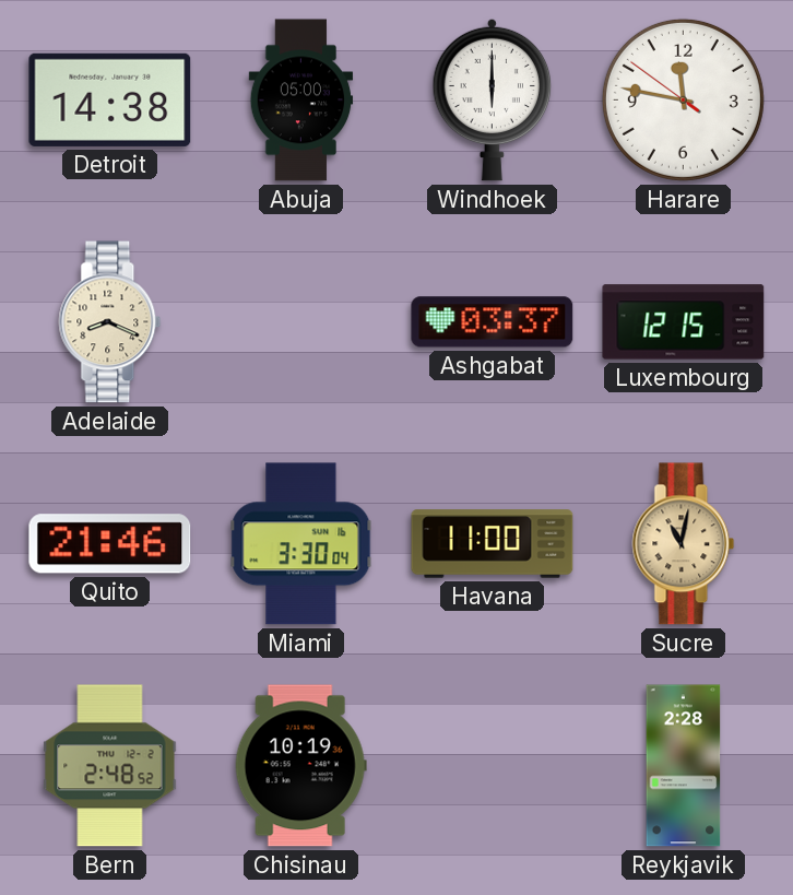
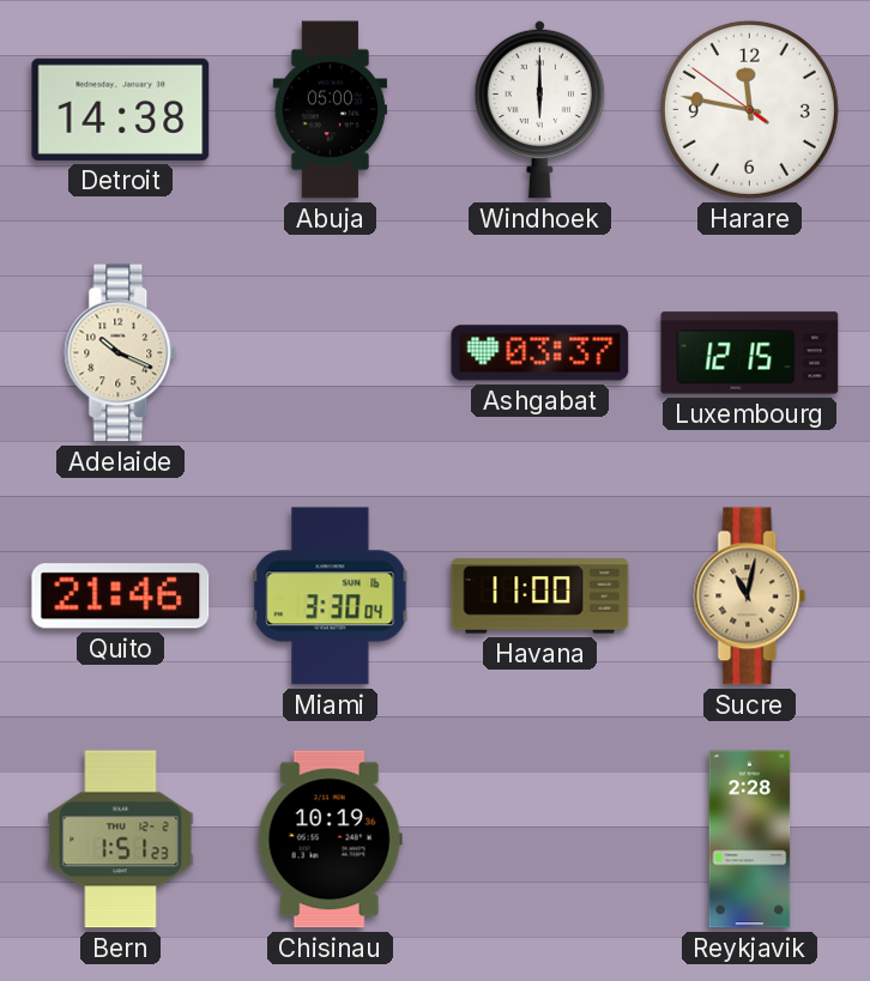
Adelaide: 8:19 -> 10:19 (121, 353)
Bern: 2:48 -> 1:51 (121, 840)
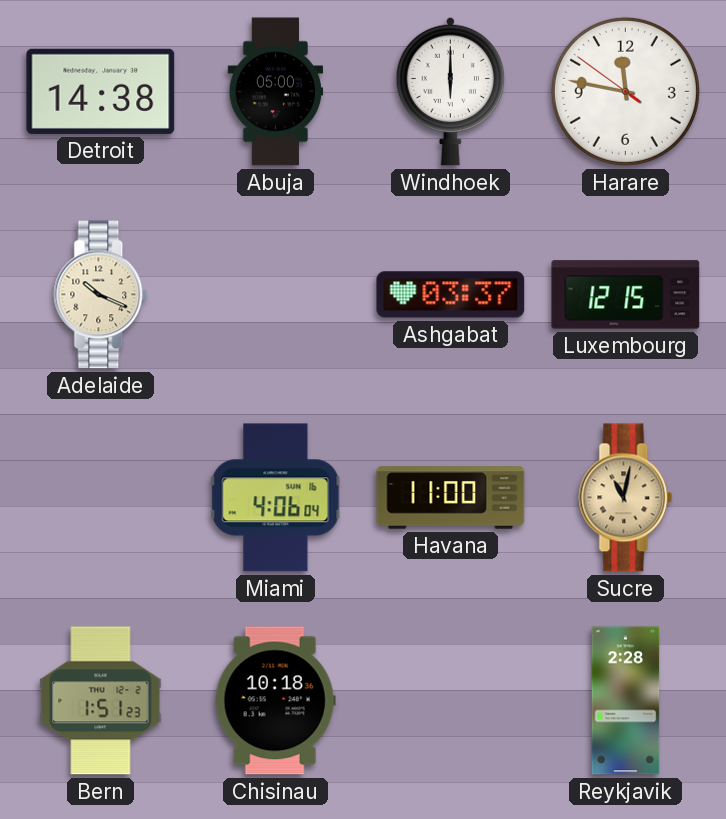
Quito: 21:46 -> none (121, 597)
Miami: 3:30 -> 4:06 (276, 498)
Chisinau: 10:19 -> 10:18 (275, 701)
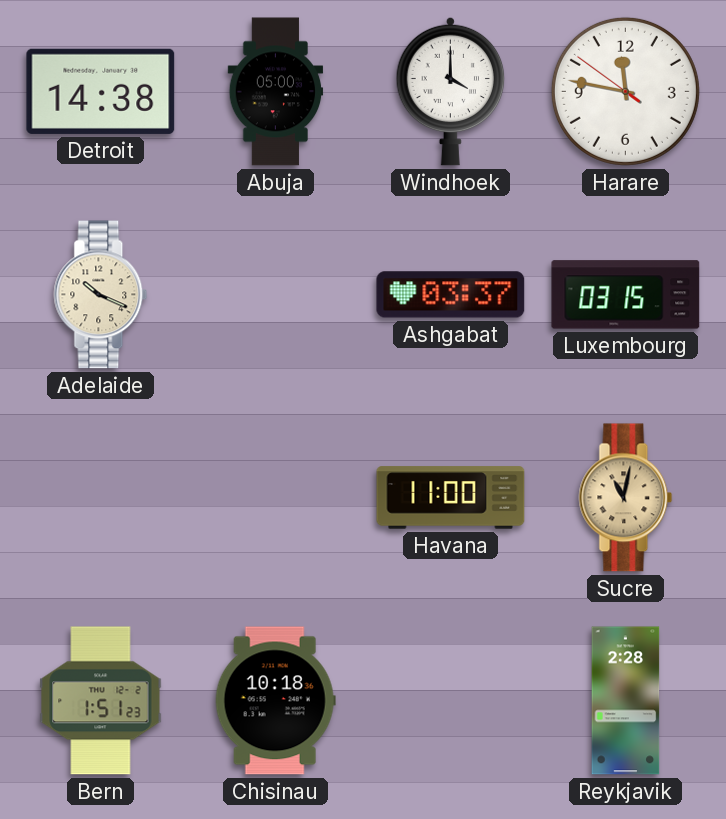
Windhoek: 6:00 -> 4:00 (451, 91)
Luxembourg: 12:15 -> 03:15 (626, 295)
Miami: 4:06 -> none (276, 498)
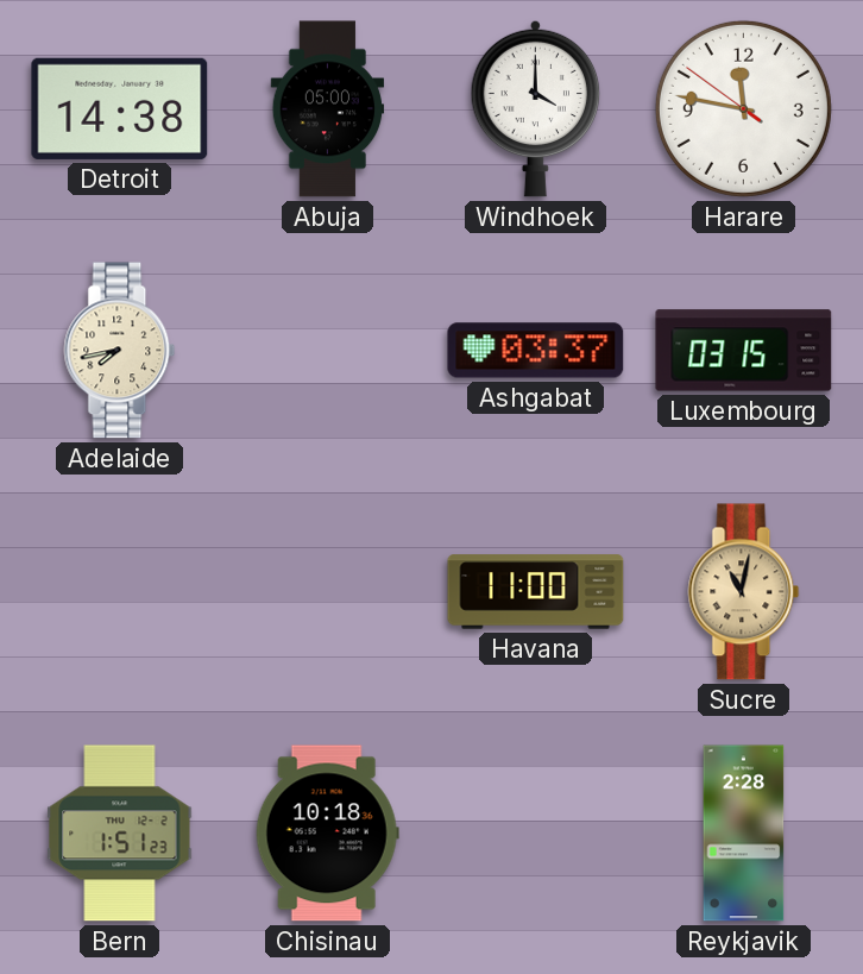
Adelaide: 10:19 -> 7:43 (120, 351)
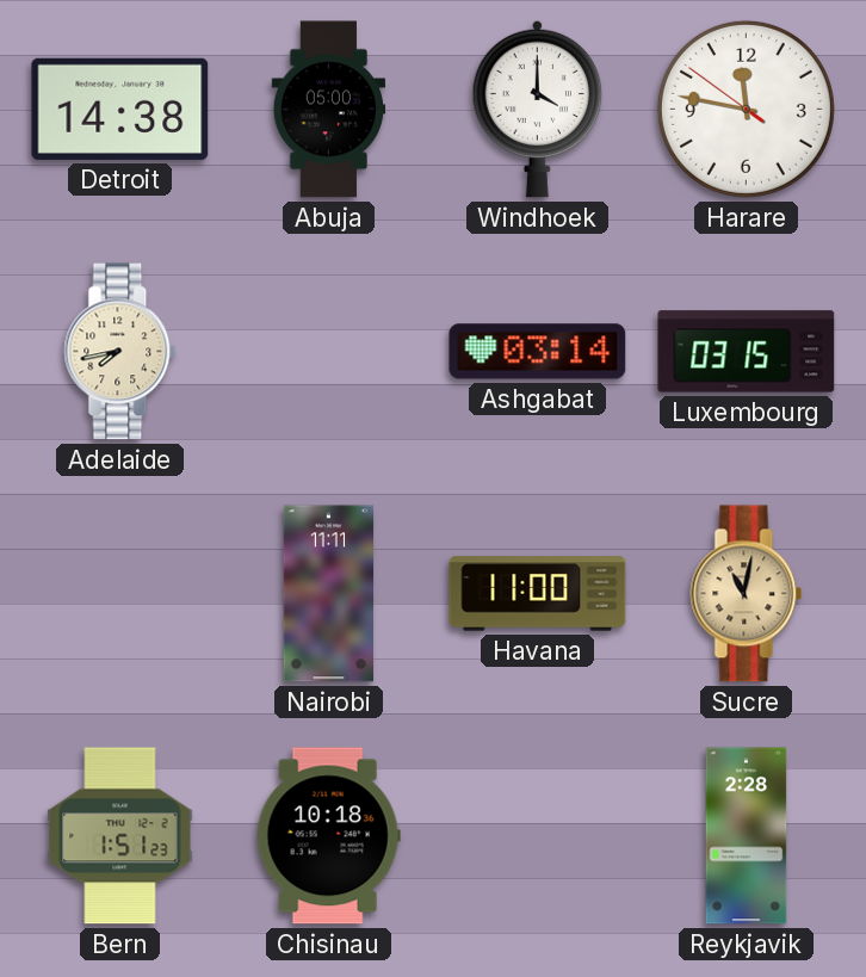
Ashgabat: 03:37 -> 03:14 (538, 352)
Nairobi: none -> 11:11 (328, 594)
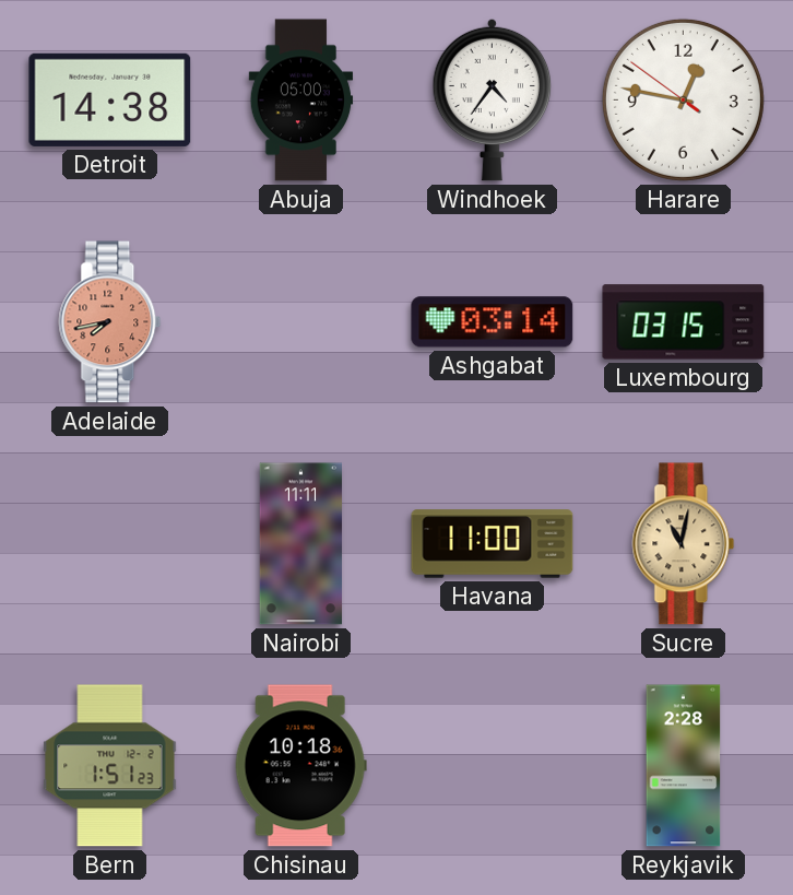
Windhoek: 4:00 -> 4:36 (493, 99)
Harare: 11:46 -> 12:46 (683, 99)
Adelaide dial: cream -> salmon (110, 322)
